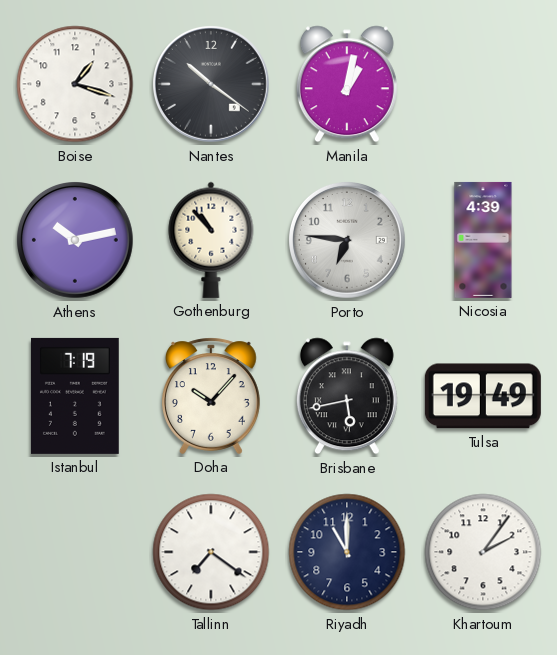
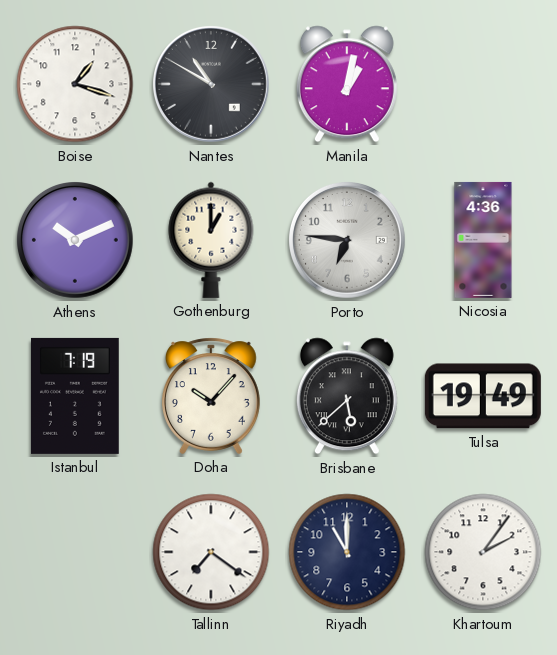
Nantes: 10:21 -> 10:50 (212, 85)
Athens: 10:13 -> 10:11 (76, 241)
Gothenburg: 10:53 -> 1:00 (211, 240)
Nicosia: 4:39 -> 4:36 (483, 240)
Brisbane: 5:43 -> 5:38 (347, 396)
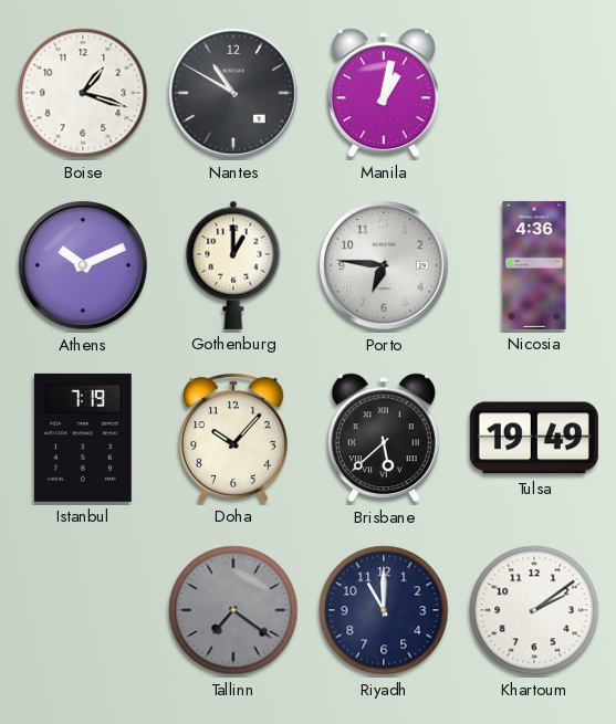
Tallinn dial: white -> grey (233, 610)
Khartoum: 2:06 -> 2:09 (534, 610)
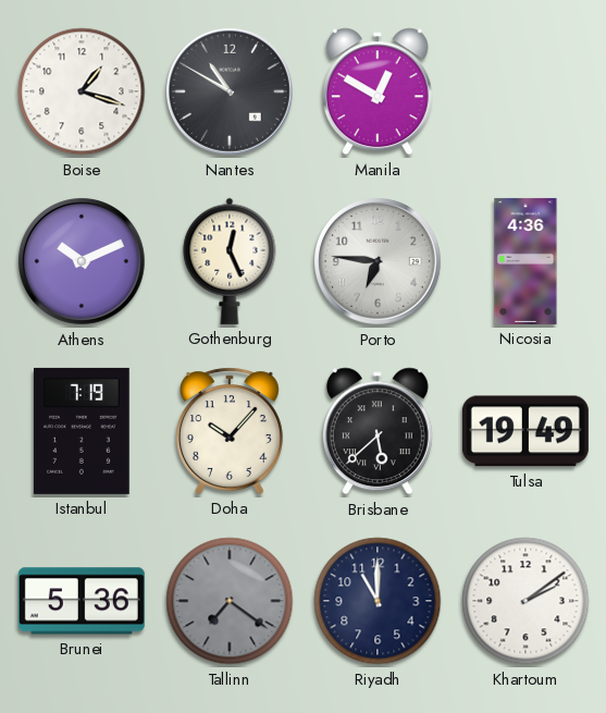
Manila: 1:02 -> 12:50 (378, 91)
Gothenburg: 1:00 -> 12:26 (230, 261)
Brunei: none -> 5:36 (82, 601)
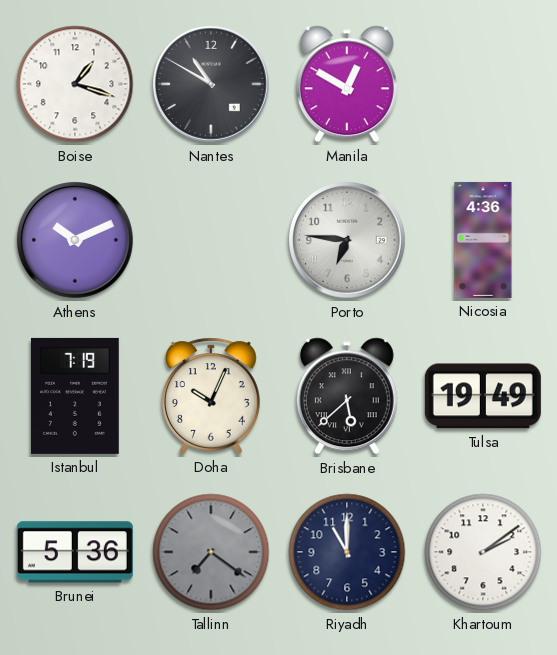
Gothenburg: 12:26 -> none (230, 261)
Doha: 10:07 -> 10:04 (211, 396)
